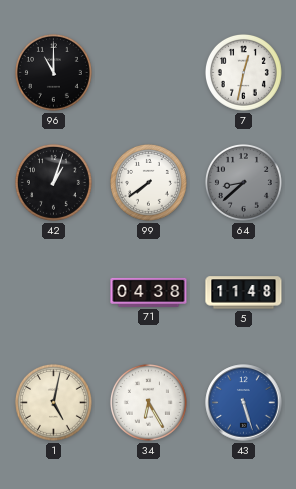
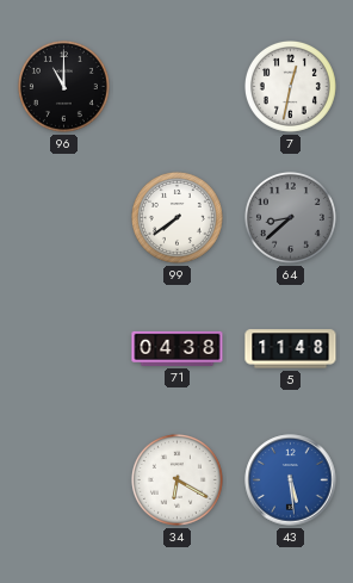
42: 1:03 -> none (53, 182)
1: 5:02 -> none (53, 402)
34: 6:25 -> 6:20 (176, 479)
43: 5:27 -> 5:29 (291, 480)
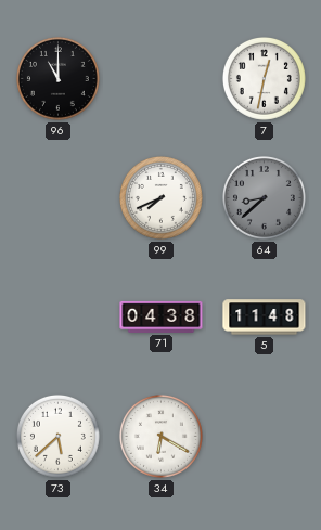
99: 7:39 -> 7:41 (160, 197)
73: none -> 5:38 (57, 436)
43: 5:29 -> none (291, 480)
